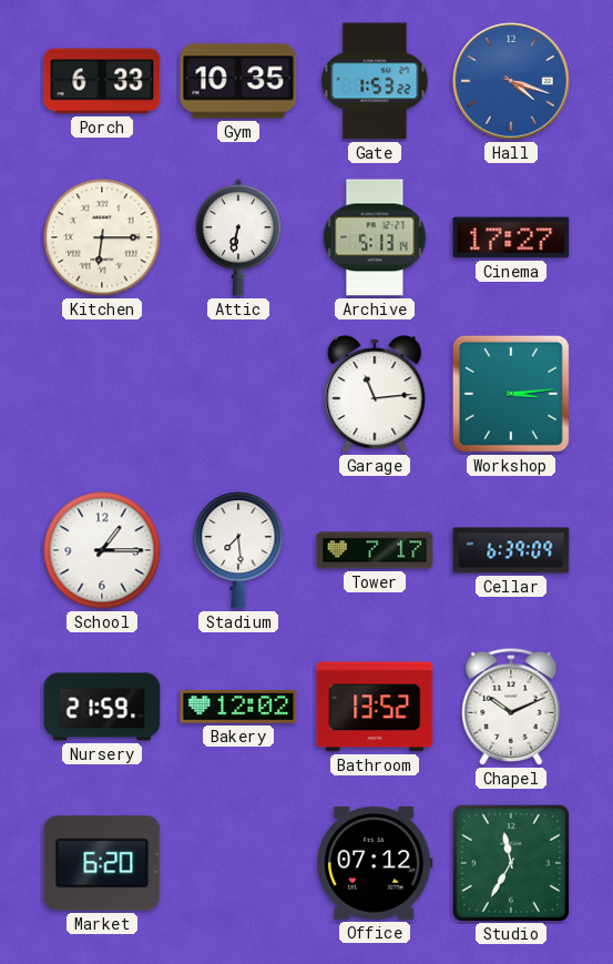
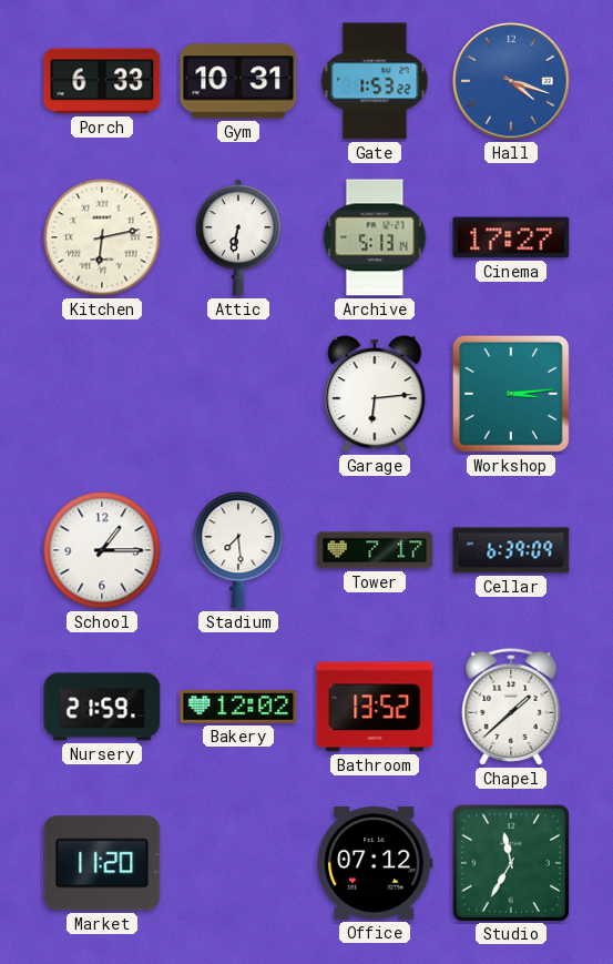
Gym: 10:35 -> 10:31 (238, 81)
Kitchen: 6:15 -> 6:13 (102, 237)
Garage: 11:14 -> 6:14 (375, 394)
Chapel: 10:11 -> 1:38 (511, 707)
Market: 6:20 -> 11:20 (102, 863)
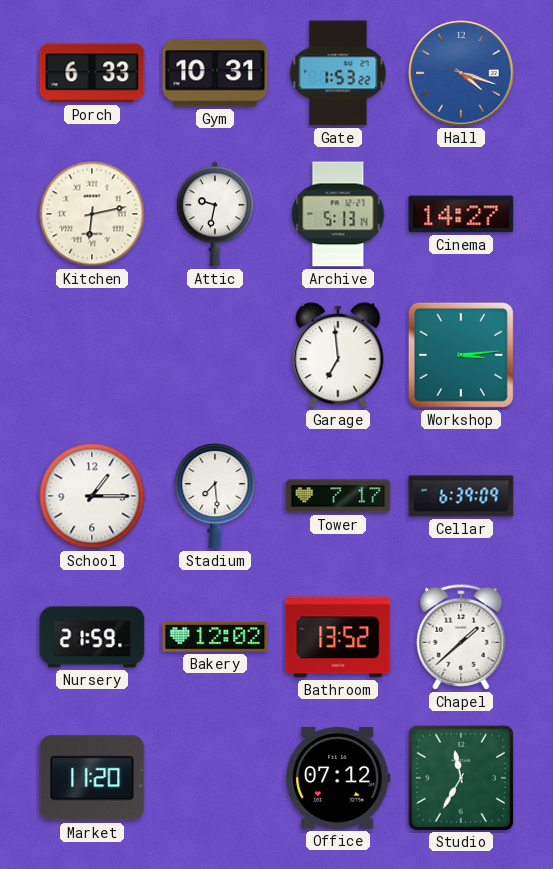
Attic: 6:32 -> 9:32 (215, 214)
Cinema: 17:27 -> 14:27 (461, 214)
Garage: 6:14 -> 6:59 (338, 355)
